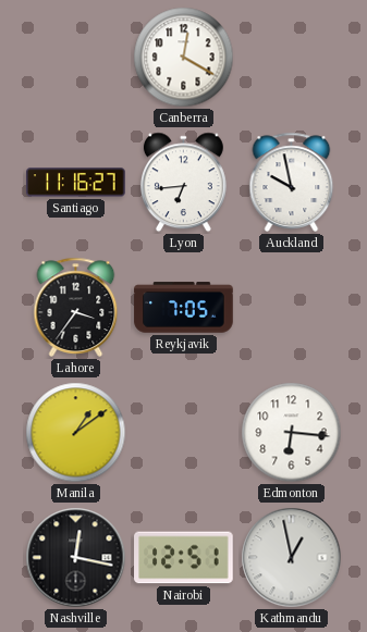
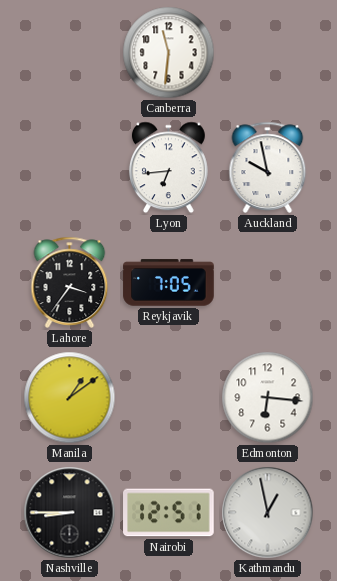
Canberra: 12:20 -> 11:31 (169, 53)
Santiago: 11:16 -> none (76, 183)
Nashville: 12:17 -> 8:45 (70, 513)
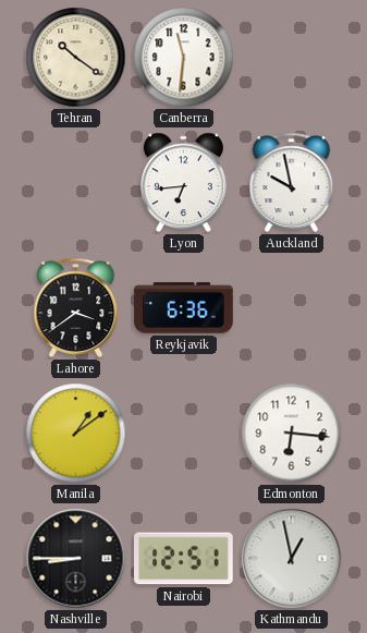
Tehran: none -> 10:21 (76, 58)
Lahore: 3:36 -> 3:39 (76, 307)
Reykjavik: 7:05 -> 6:36 (184, 308)
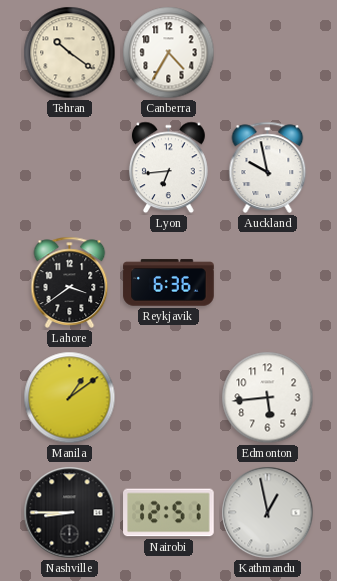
Canberra: 11:31 -> 4:35 (169, 53)
Edmonton: 6:16 -> 5:44 (268, 398)
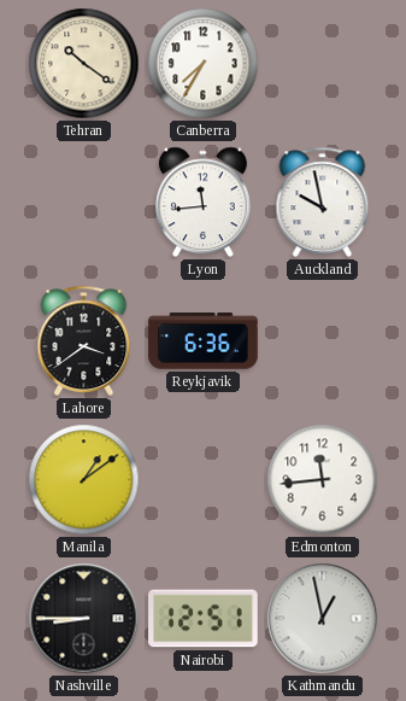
Canberra: 4:35 -> 7:35 (204, 64)
Lyon: 6:44 -> 11:44 (202, 203)
Edmonton: 5:44 -> 11:44 (323, 480)
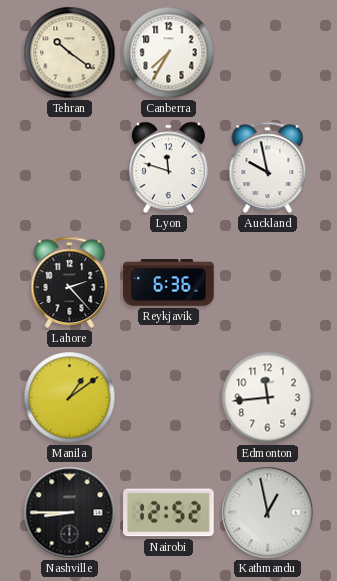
Lyon: 11:44 -> 11:48 (168, 168)
Lahore: 3:39 -> 2:23 (70, 282)
Nairobi: 12:51 -> 12:52 (169, 513)
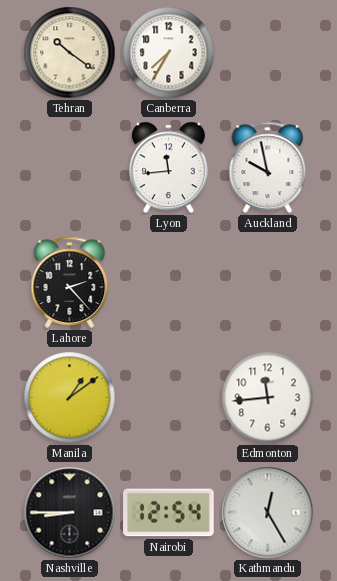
Lyon: 11:48 -> 11:44 (168, 168)
Reykjavik: 6:36 -> none (169, 283)
Nairobi: 12:52 -> 12:54 (169, 513)
Kathmandu: 12:58 -> 12:25 (268, 513)
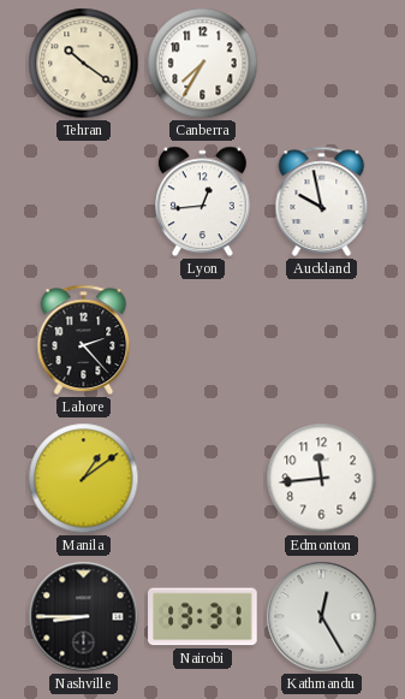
Lyon: 11:44 -> 12:44 (202, 202)
Nairobi: 12:54 -> 13:31 (203, 617)
